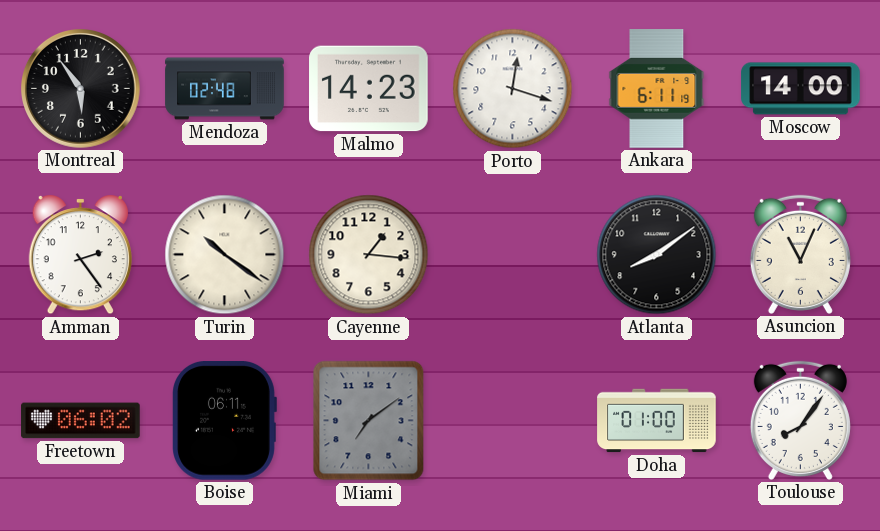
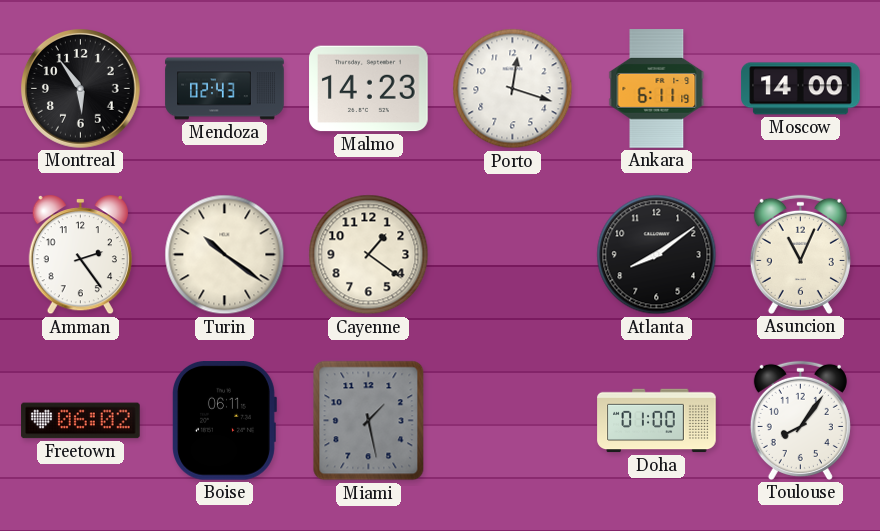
Mendoza: 02:48 -> 02:43 (225, 89)
Cayenne: 1:16 -> 1:21 (369, 255)
Miami: 7:09 -> 1:28 (369, 421)
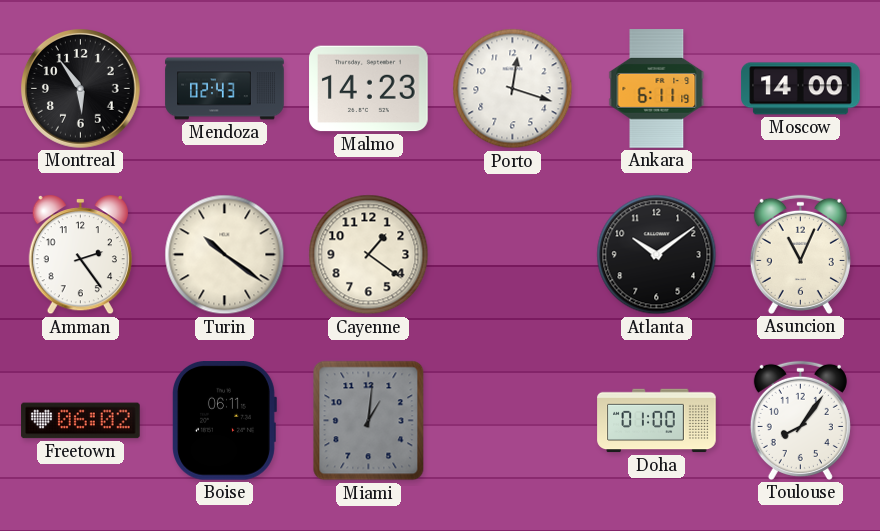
Atlanta: 8:09 -> 10:09 (657, 255)
Miami: 1:28 -> 1:01 (369, 421)
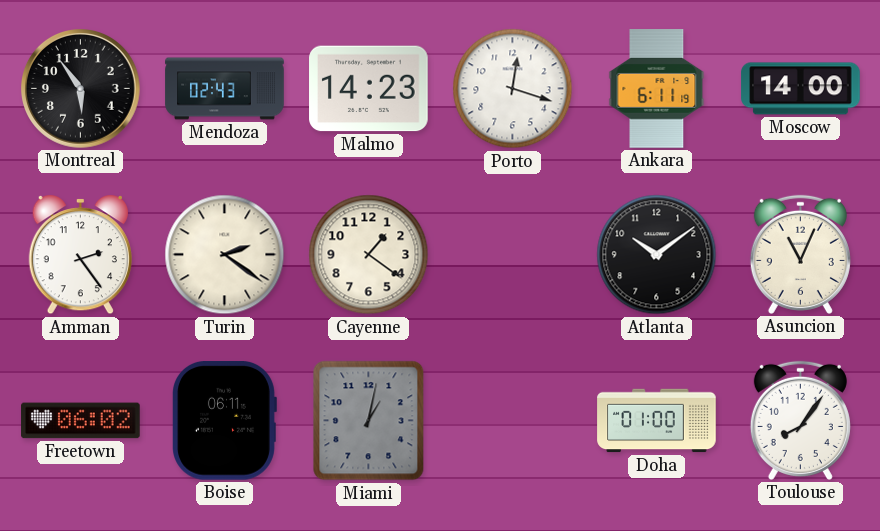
Turin: 10:21 -> 2:21 (225, 255)
Miami: 1:01 -> 1:02 (369, 421)
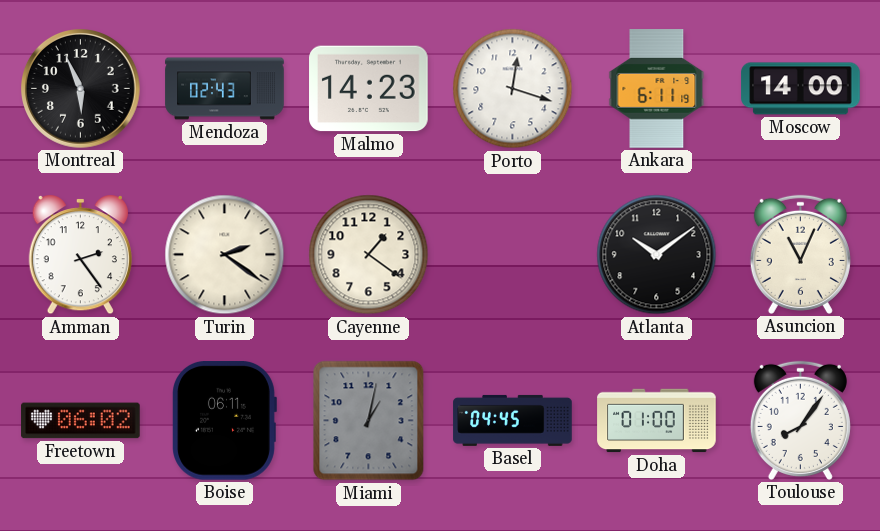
Montreal: 5:54 -> 5:56 (81, 89)
Basel: none -> 04:45 (513, 420)
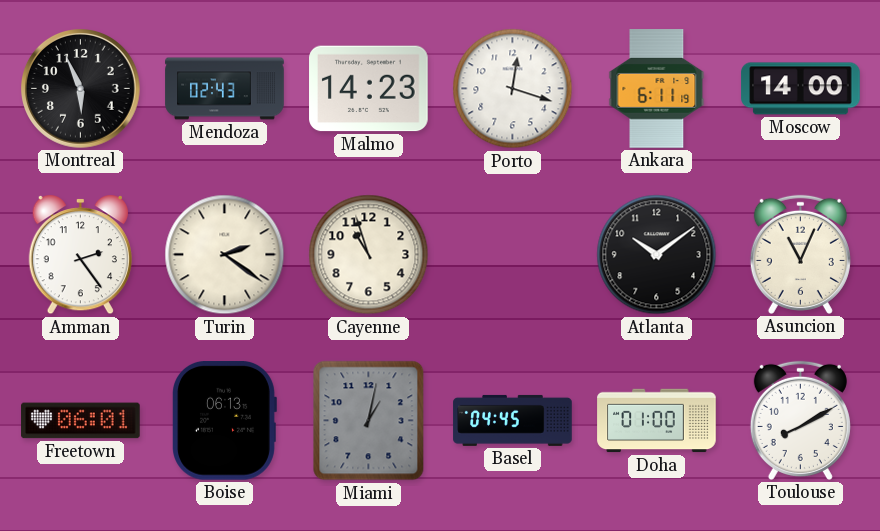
Cayenne: 1:21 -> 10:57 (369, 255)
Freetown: 06:02 -> 06:01 (81, 421)
Boise: 06:11 -> 06:13 (225, 421)
Toulouse: 8:06 -> 8:10 (800, 420)
